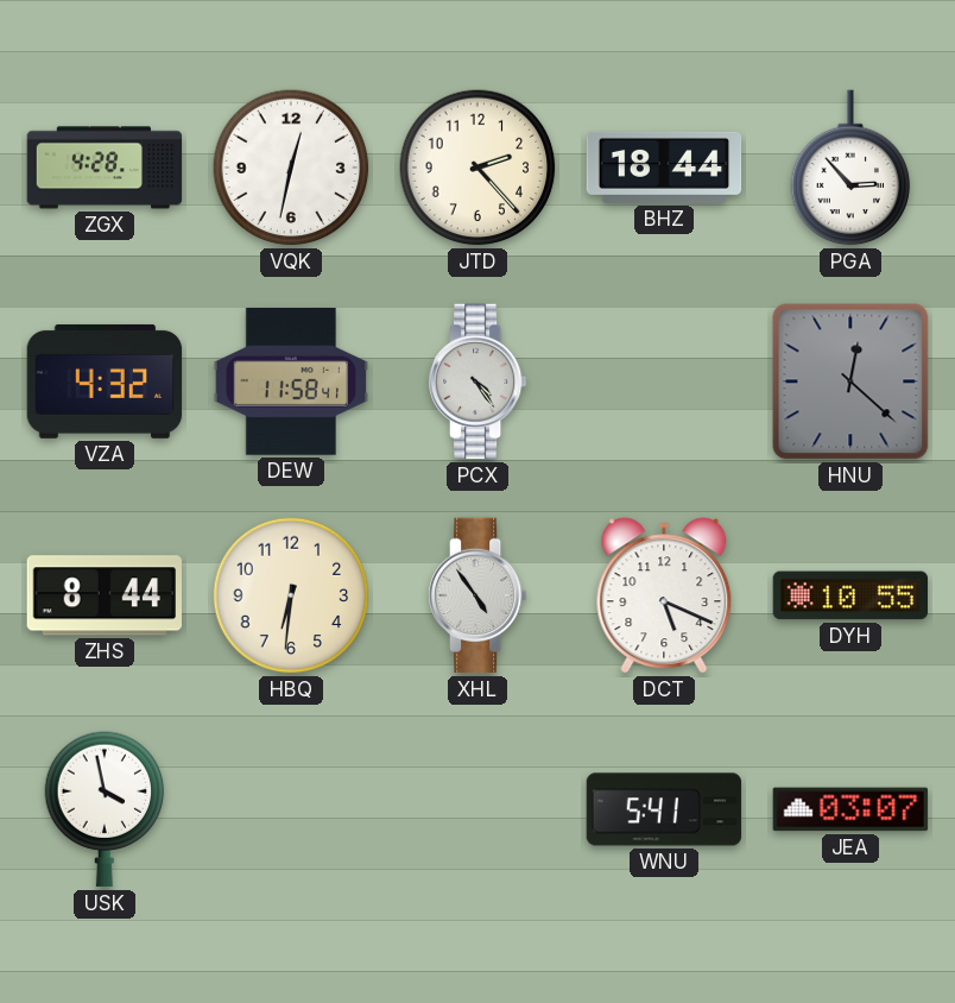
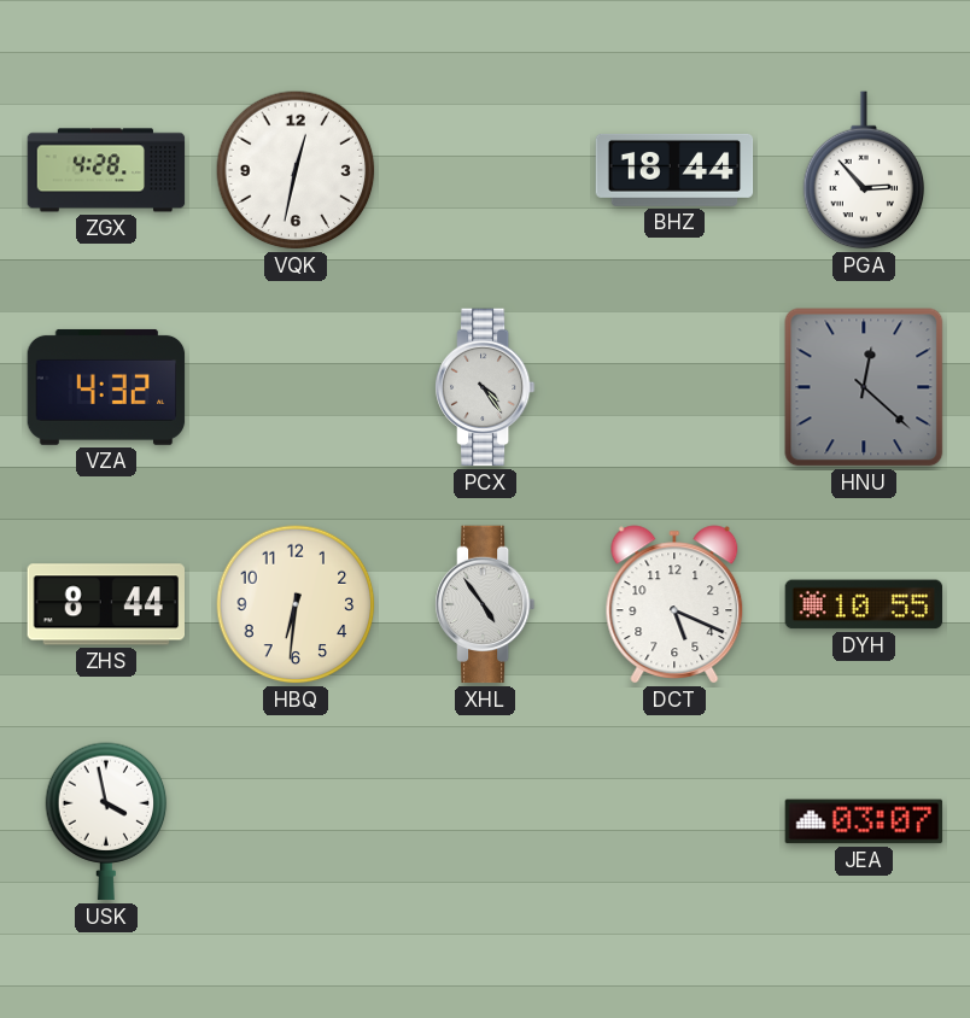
JTD: 2:23 -> none (477, 168)
DEW: 11:58 -> none (291, 383)
WNU: 5:41 -> none (664, 809)
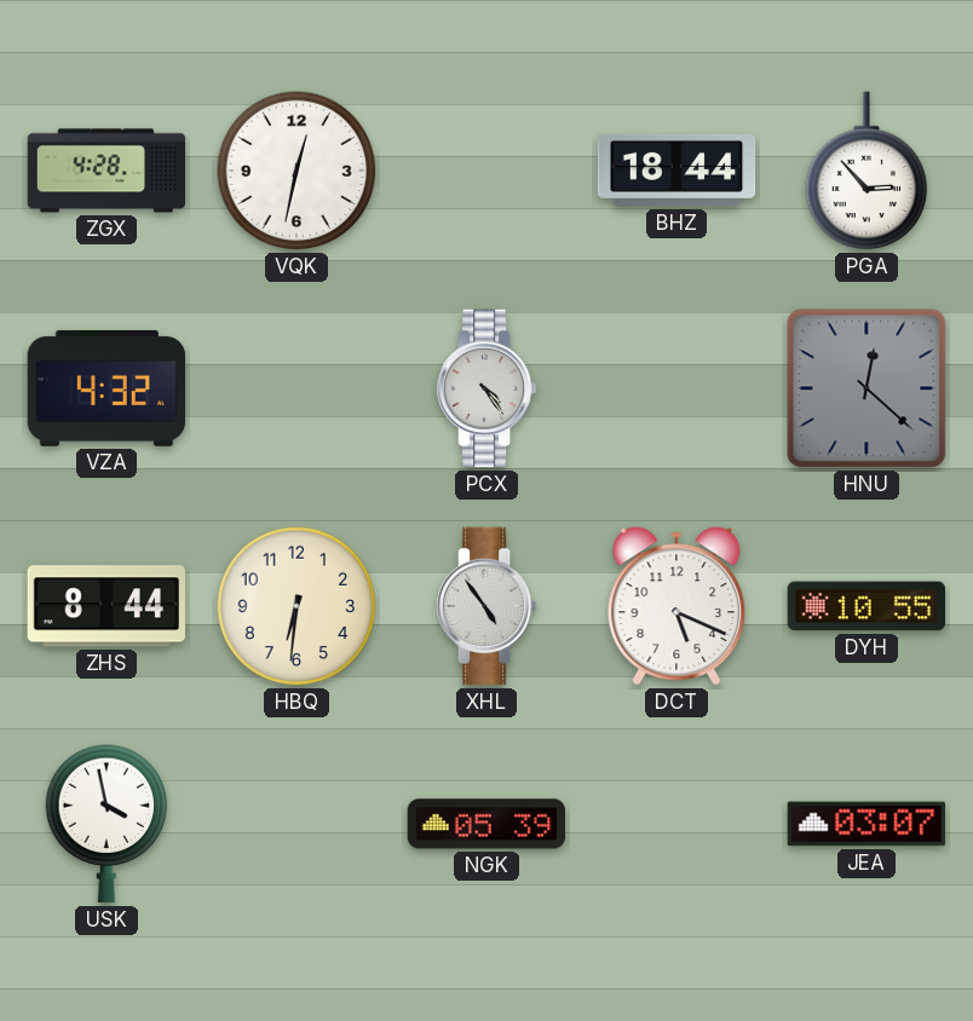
NGK: none -> 05:39 (486, 824)
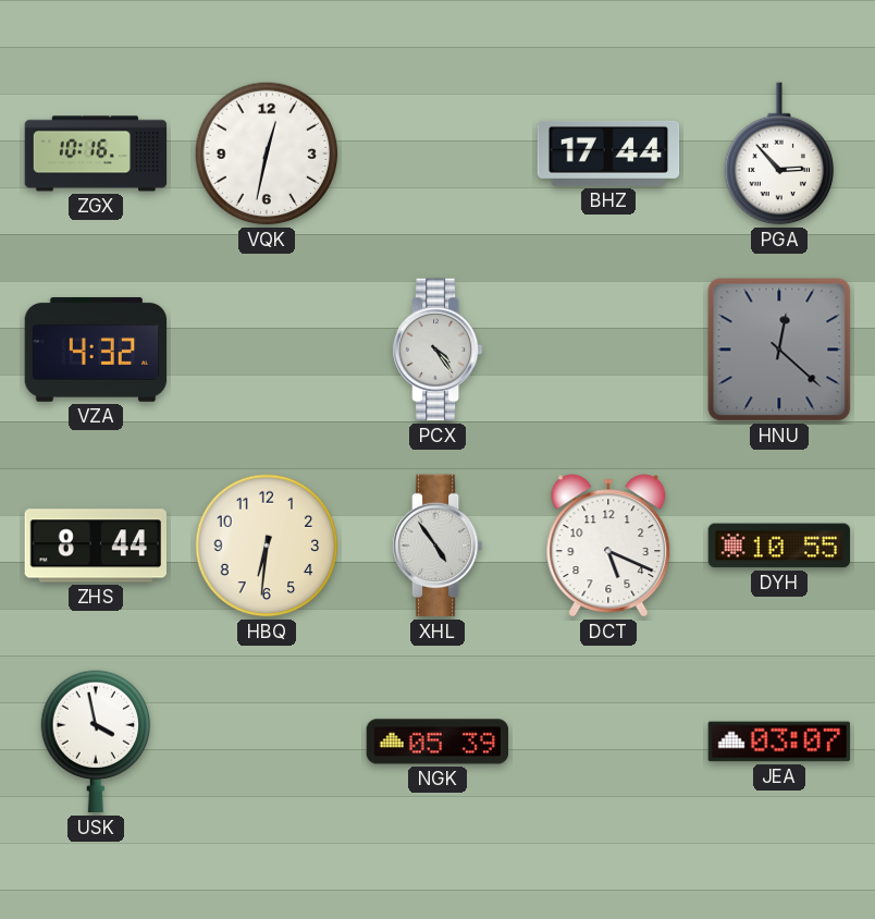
ZGX: 4:28 -> 10:16 (96, 154)
BHZ: 18:44 -> 17:44 (608, 154)
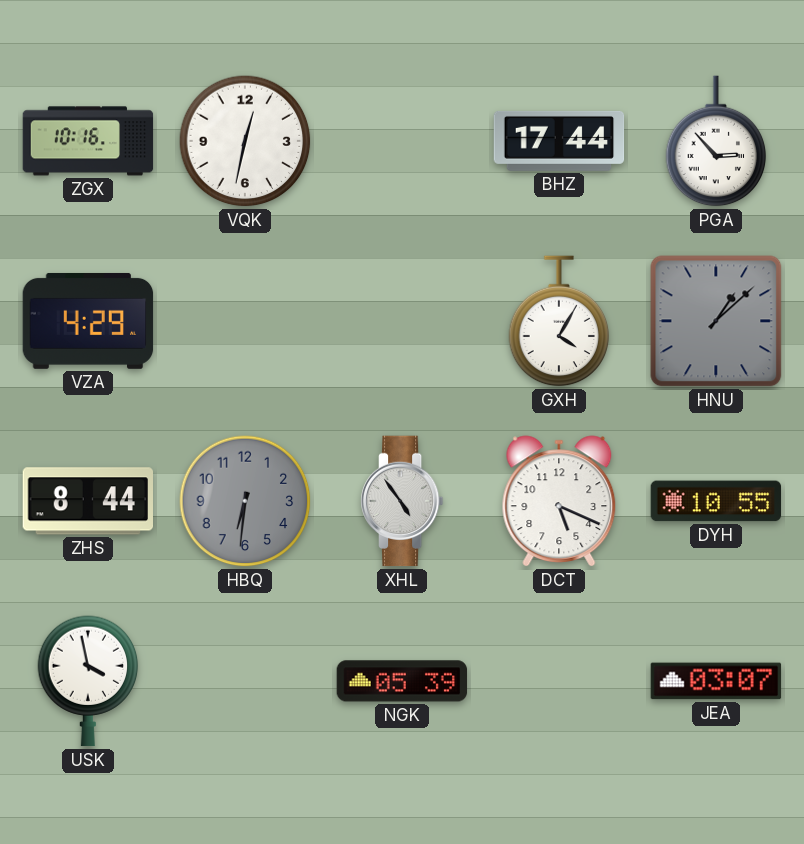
VZA: 4:32 -> 4:29 (88, 321)
PCX: 4:24 -> none (437, 350)
GXH: none -> 4:05 (559, 321)
HNU: 12:22 -> 1:08 (716, 321)
HBQ dial: cream -> grey (245, 501)
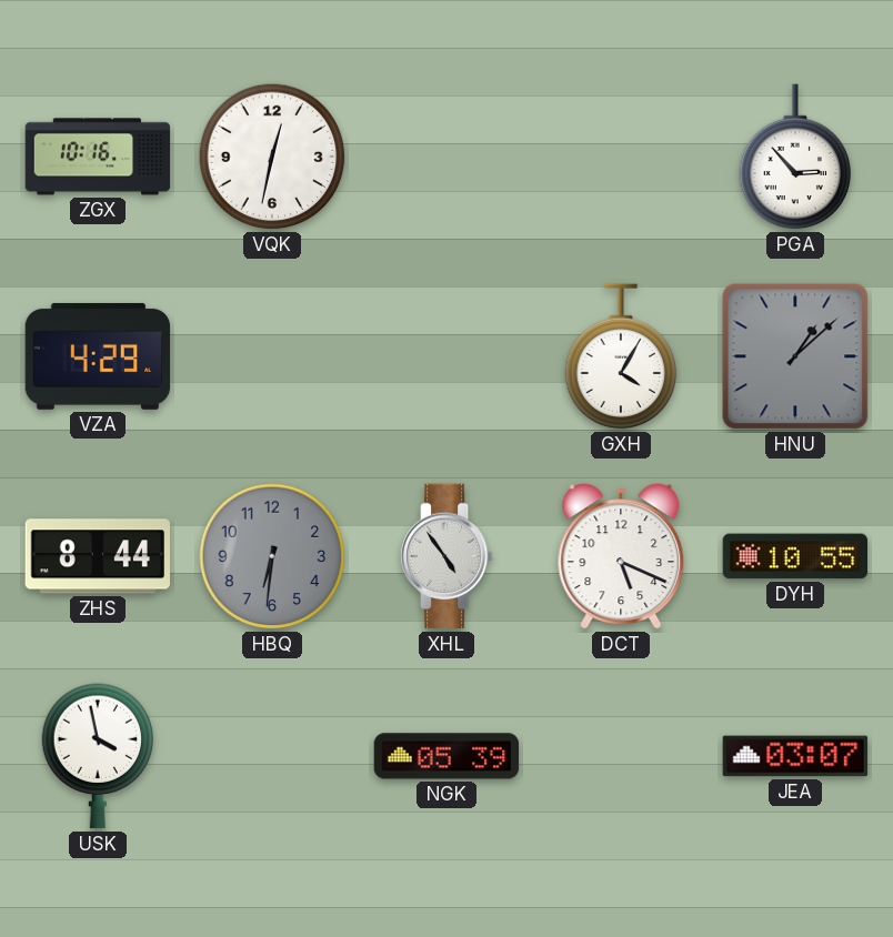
BHZ: 17:44 -> none (559, 141)
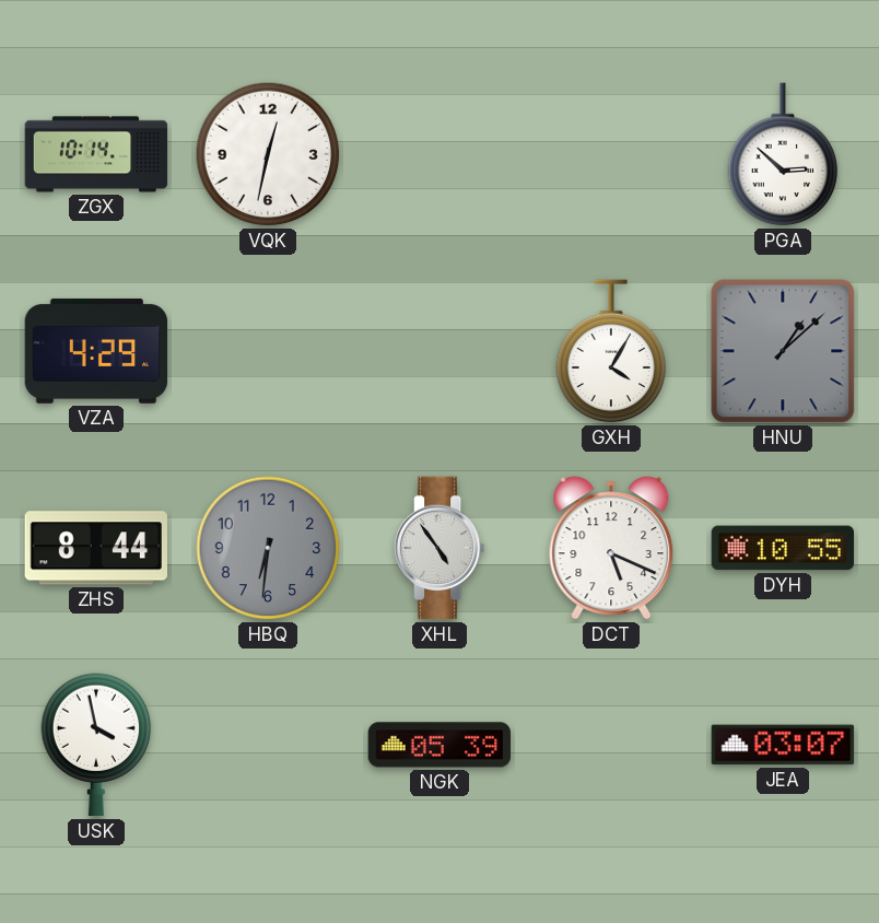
ZGX: 10:16 -> 10:14 (96, 154)
PGA: 2:53 -> 2:52 (783, 154)
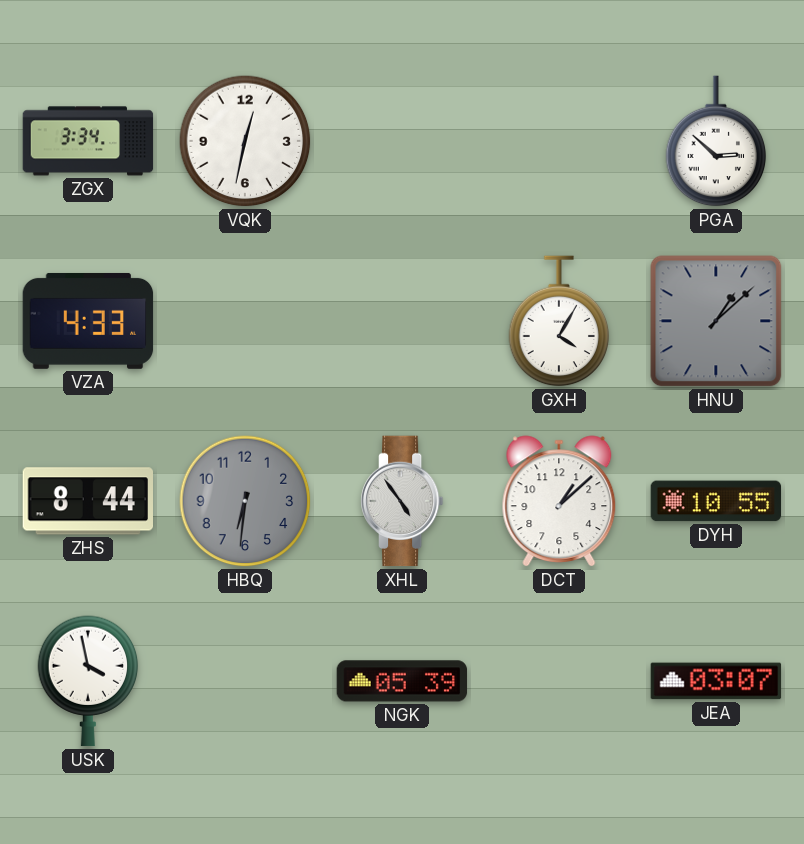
ZGX: 10:14 -> 3:34 (88, 141)
VZA: 4:29 -> 4:33 (88, 321)
DCT: 5:19 -> 1:08 (559, 501)
